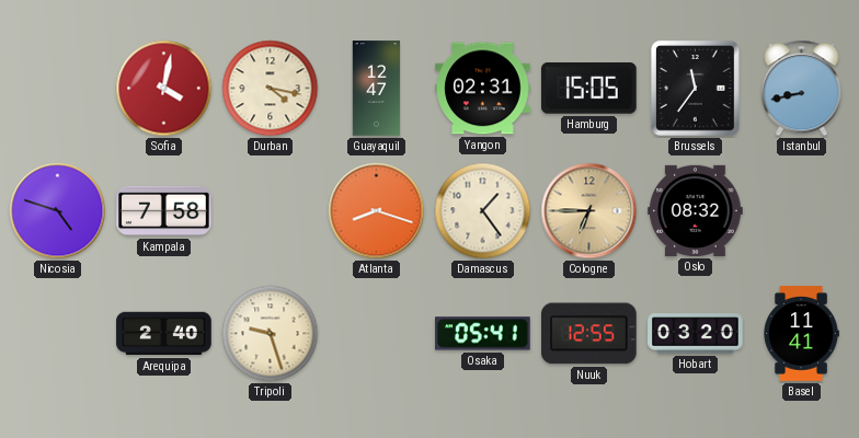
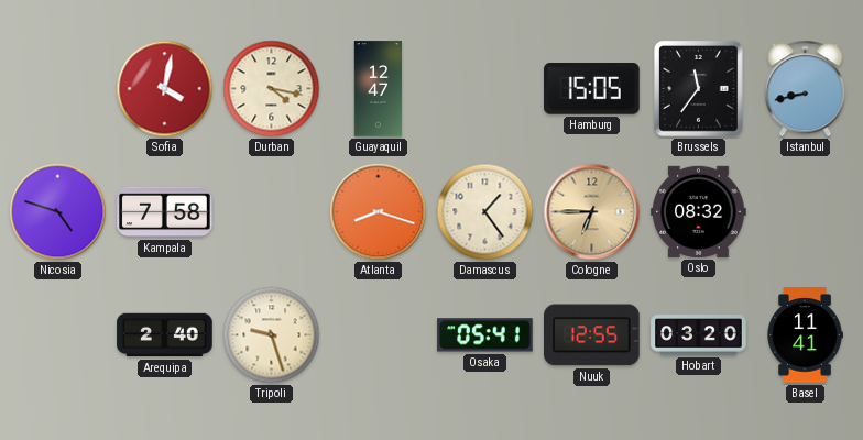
Yangon: 02:31 -> none (483, 89)
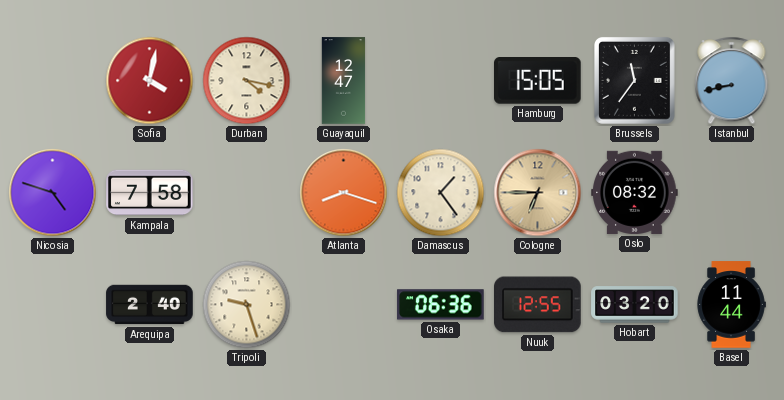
Osaka: 05:41 -> 06:36 (441, 305)
Basel: 11:41 -> 11:44 (731, 305)
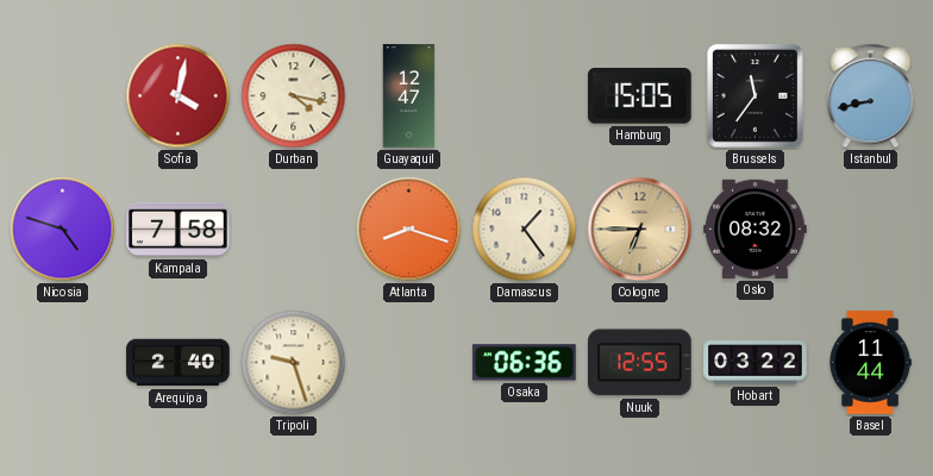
Hobart: 03:20 -> 03:22 (756, 363)
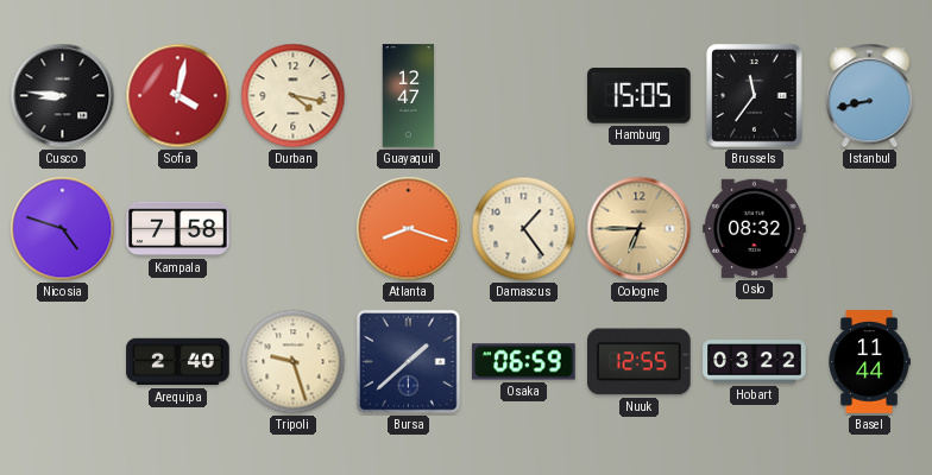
Cusco: none -> 8:46 (63, 96)
Bursa: none -> 1:38 (409, 362)
Osaka: 06:36 -> 06:59 (524, 362)
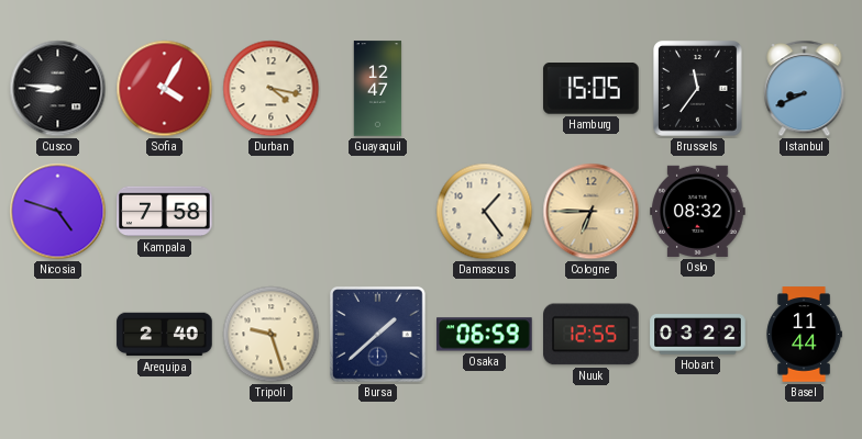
Sofia: 4:02 -> 4:05 (165, 89)
Istanbul: 8:43 -> 8:41 (805, 89)
Atlanta: 8:18 -> none (409, 229)
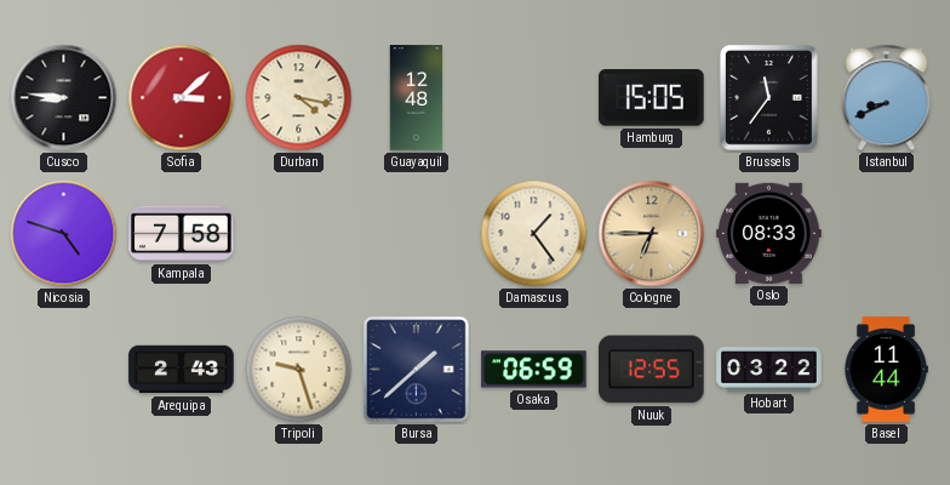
Sofia: 4:05 -> 3:08 (182, 98)
Guayaquil: 12:47 -> 12:48 (417, 98)
Oslo: 08:32 -> 08:33 (769, 233)
Arequipa: 2:40 -> 2:43 (182, 370)
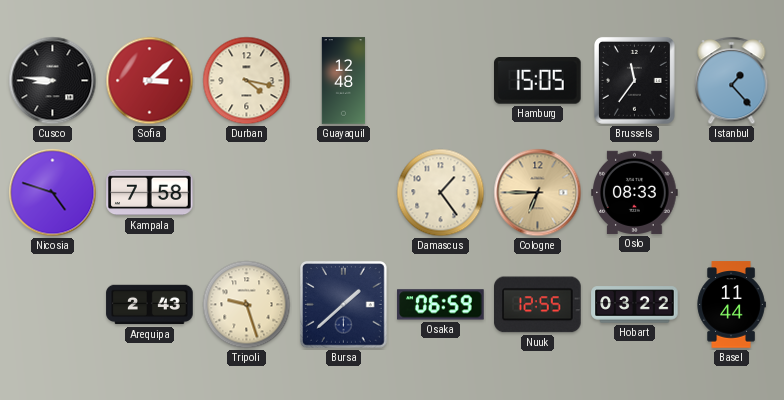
Istanbul: 8:41 -> 1:23 (732, 81)
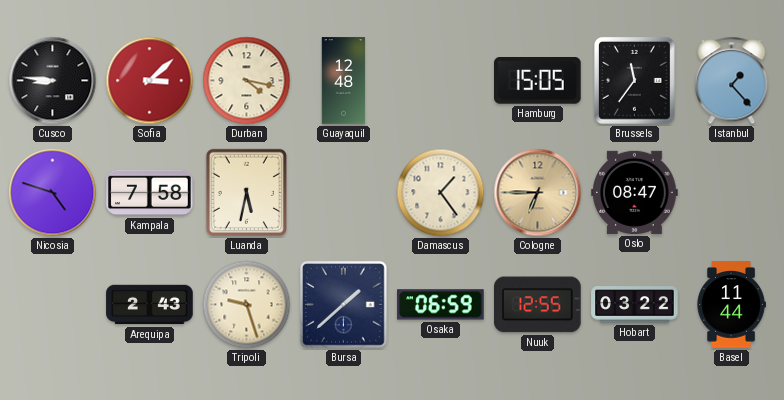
Luanda: none -> 5:32 (246, 192)
Oslo: 08:33 -> 08:47 (635, 192)
